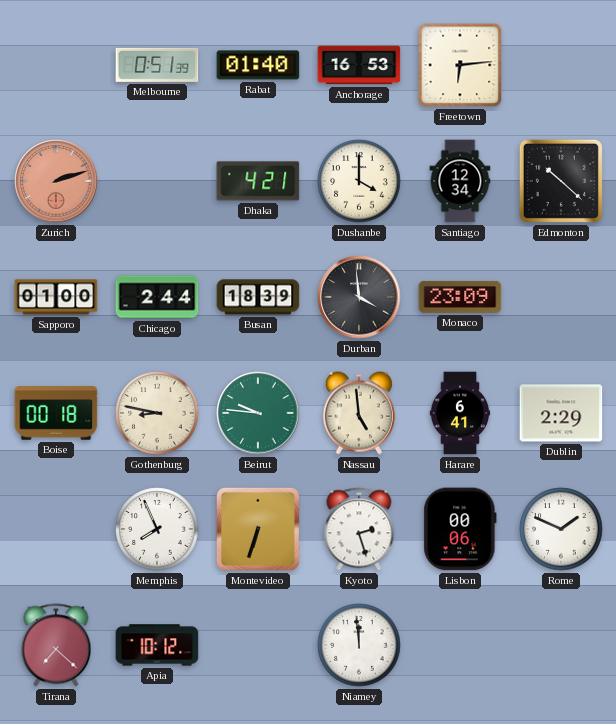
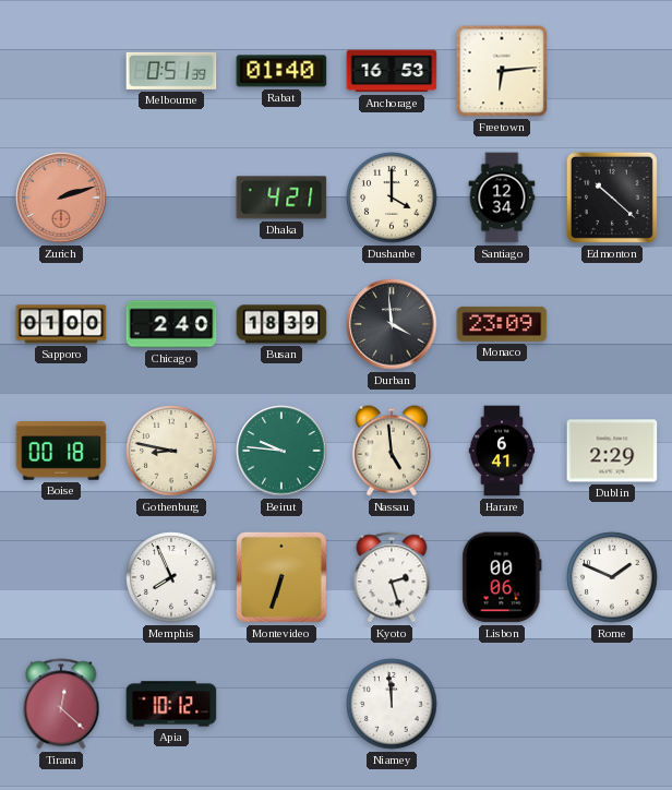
Chicago: 2:44 -> 2:40 (171, 324)
Tirana: 7:22 -> 12:22 (61, 704)
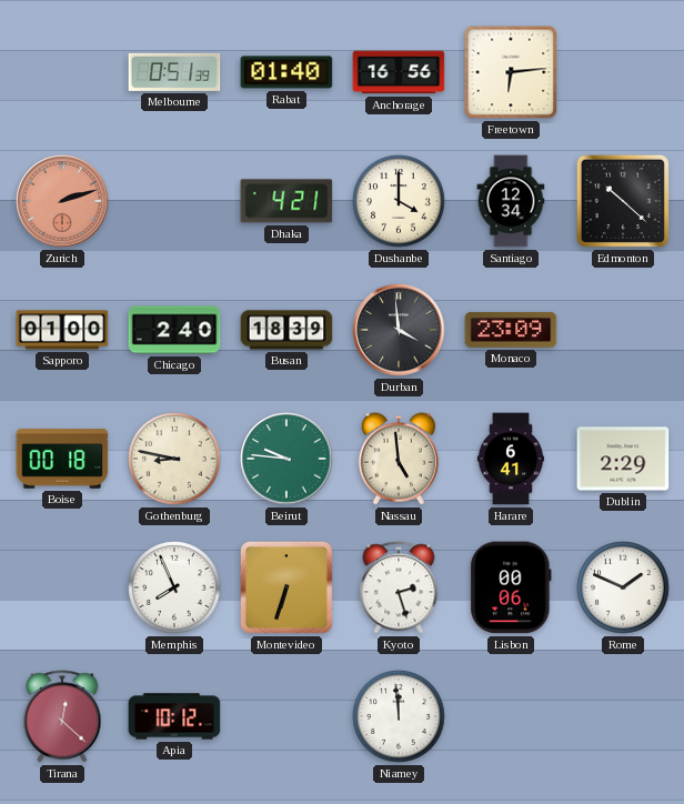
Anchorage: 16:53 -> 16:56 (399, 72)
